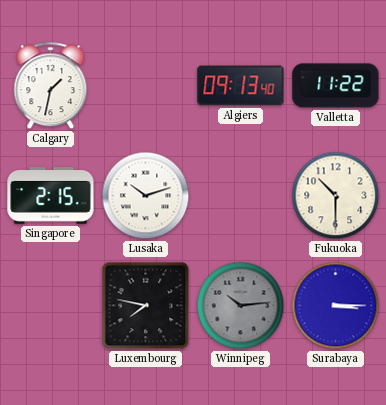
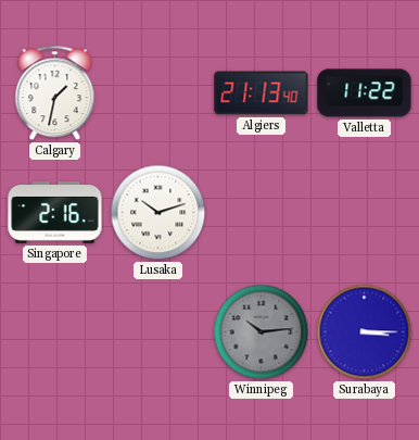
Algiers: 09:13 -> 21:13 (262, 93)
Singapore: 2:15 -> 2:16 (55, 213)
Fukuoka: 10:30 -> none (336, 196)
Luxembourg: 7:47 -> none (146, 306)
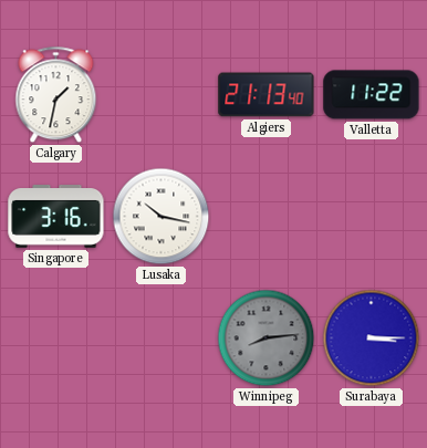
Singapore: 2:16 -> 3:16 (56, 217)
Lusaka: 10:12 -> 10:17 (162, 217)
Winnipeg: 10:14 -> 8:14 (267, 338)
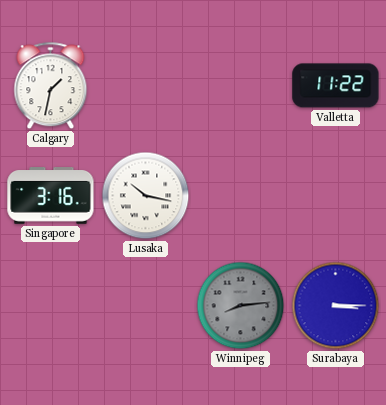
Algiers: 21:13 -> none (267, 95)
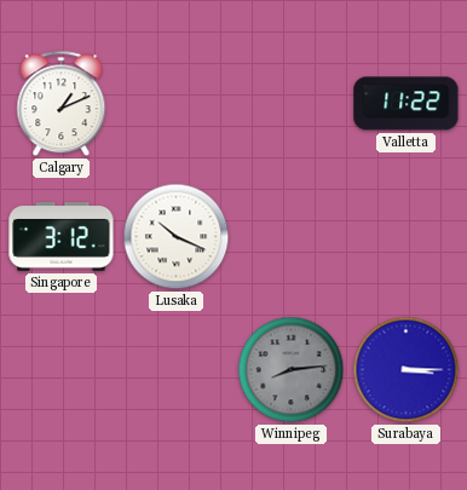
Calgary: 1:32 -> 1:11 (62, 104)
Singapore: 3:16 -> 3:12 (62, 237)
Lusaka: 10:17 -> 10:19 (177, 237)
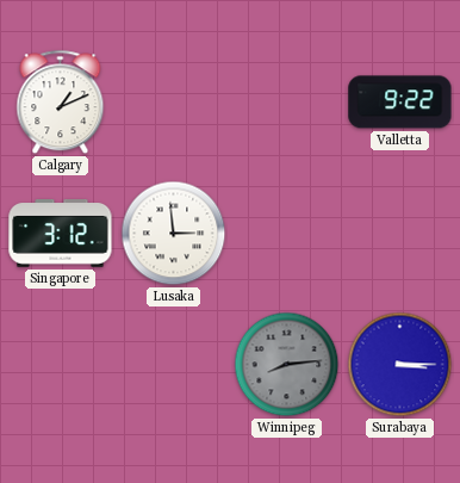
Valletta: 11:22 -> 9:22 (400, 103)
Lusaka: 10:19 -> 2:59 (174, 234)
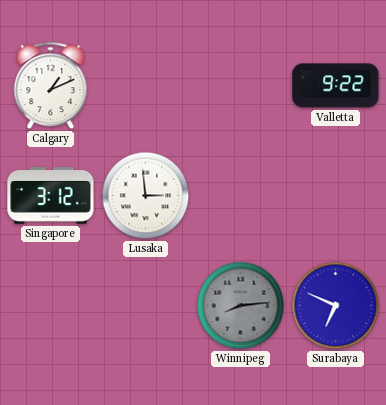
Surabaya: 3:15 -> 6:49 (336, 306)
